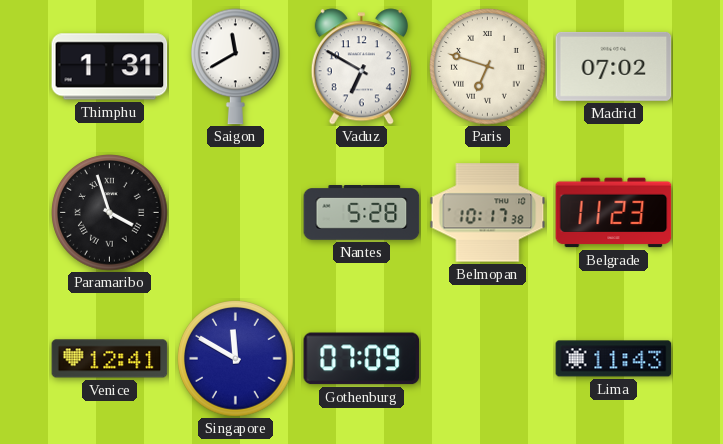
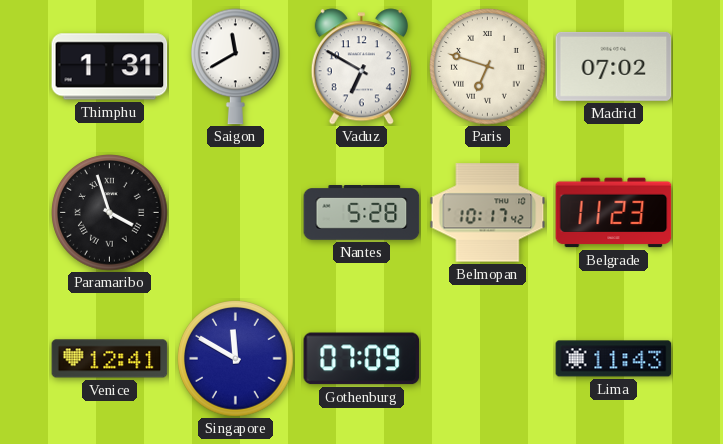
Belmopan: 10:17:38 -> 10:17:42 (488, 213)
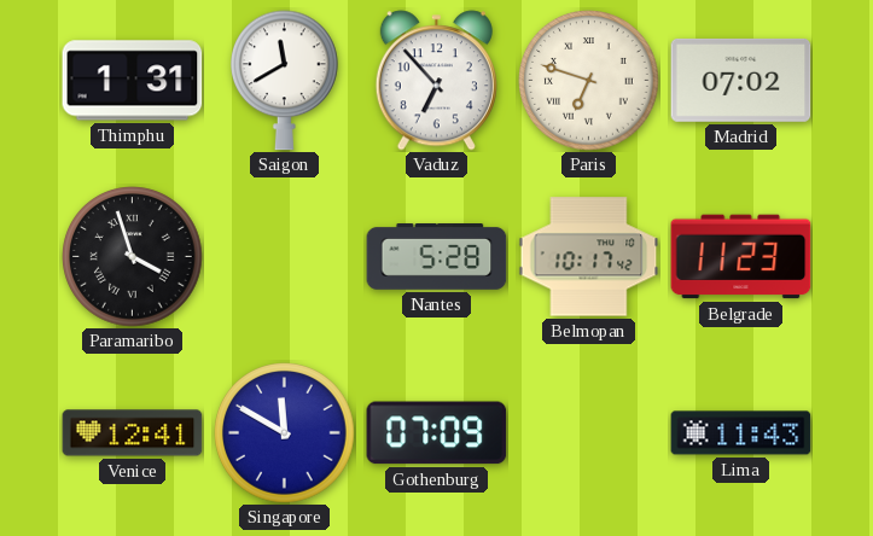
Vaduz: 6:50 -> 6:53 (436, 81)
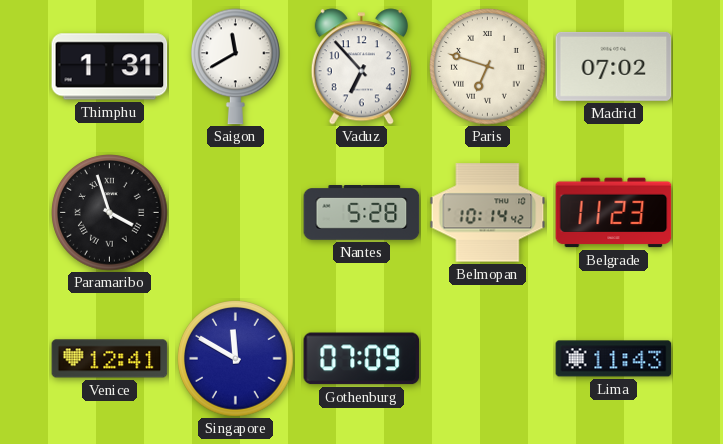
Belmopan: 10:17 -> 10:14 (488, 213)
